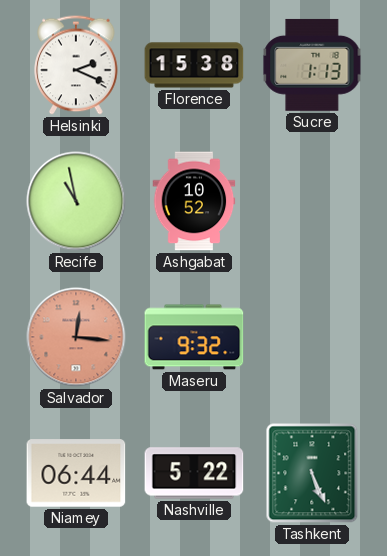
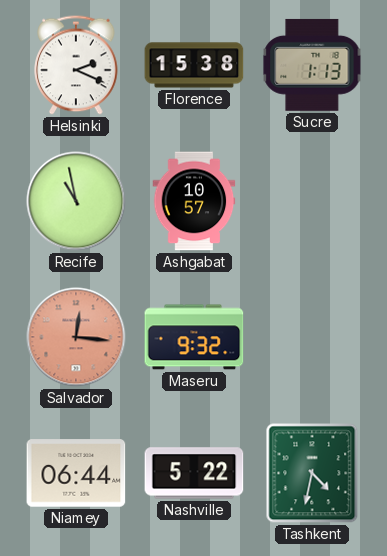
Ashgabat: 10:52 -> 10:57 (194, 201)
Tashkent: 5:26 -> 4:32 (312, 473)
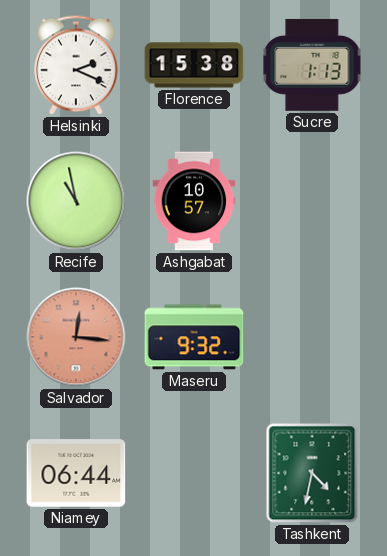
Nashville: 5:22 -> none (194, 473)
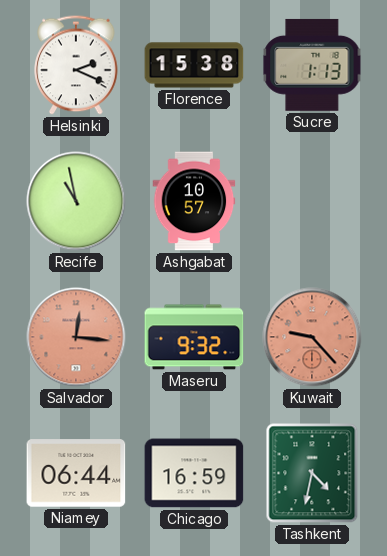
Kuwait: none -> 9:23 (312, 337)
Chicago: none -> 16:59 (194, 473)
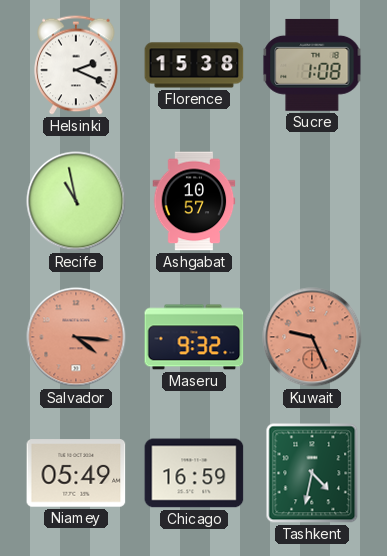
Sucre: 1:13 -> 1:08 (312, 65)
Salvador: 12:16 -> 4:16 (76, 337)
Kuwait: 9:23 -> 9:26 (312, 337)
Niamey: 06:44 -> 05:49 (76, 473)
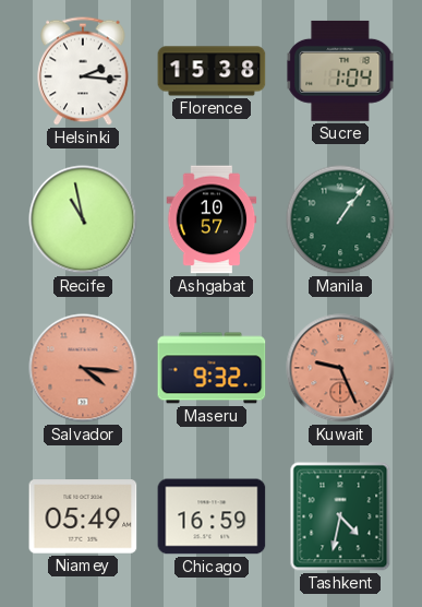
Helsinki: 2:19 -> 2:16 (83, 71)
Sucre: 1:08 -> 1:04 (340, 71)
Manila: none -> 1:06 (340, 219)
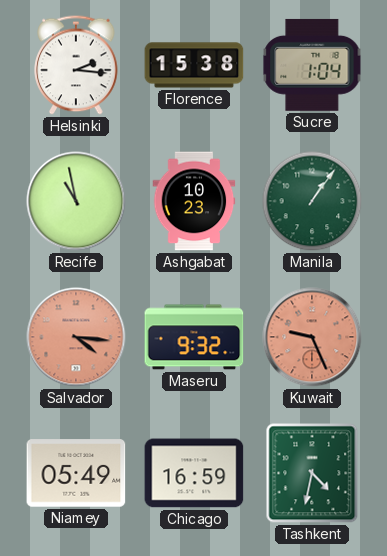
Ashgabat: 10:57 -> 10:23 (194, 201)
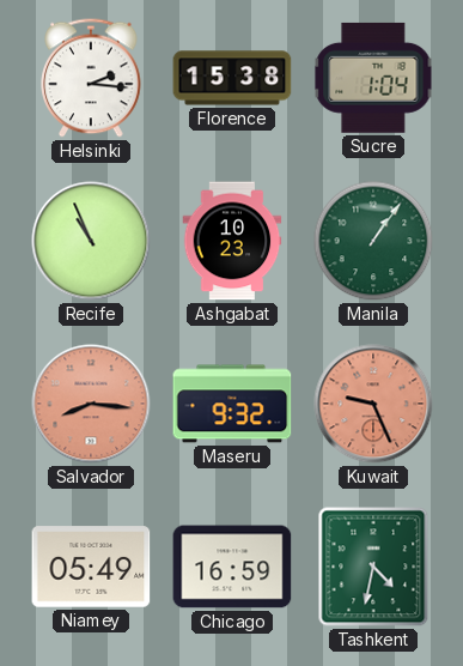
Recife: 10:58 -> 10:56 (91, 241)
Salvador: 4:16 -> 8:16 (91, 404)
